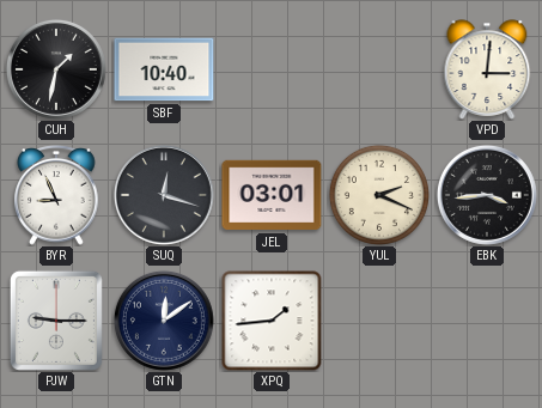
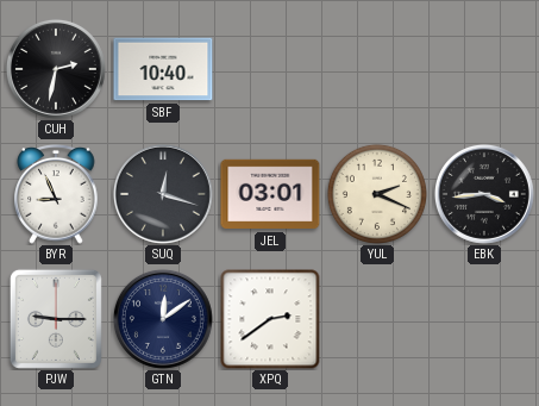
CUH: 1:32 -> 2:32 (56, 69)
VPD: 3:01 -> none (487, 69)
XPQ: 1:44 -> 2:39 (270, 319)
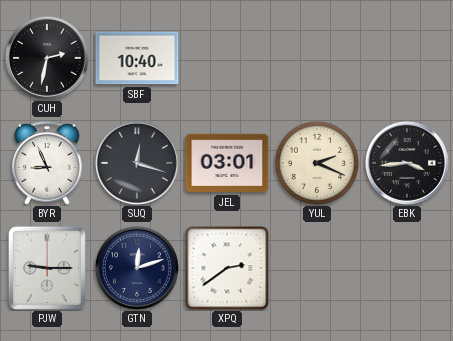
GTN: 12:09 -> 12:12 (137, 268)
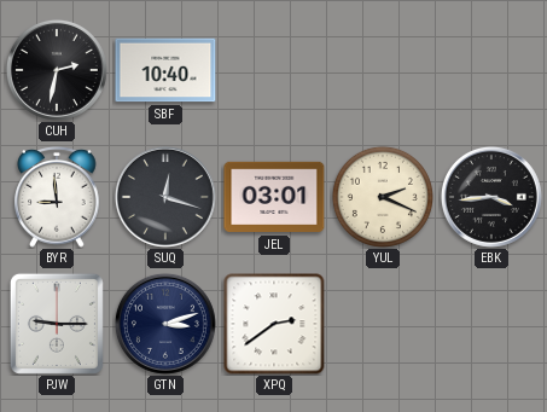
BYR: 8:56 -> 8:59 (57, 198)
GTN: 12:12 -> 3:12 (165, 324)
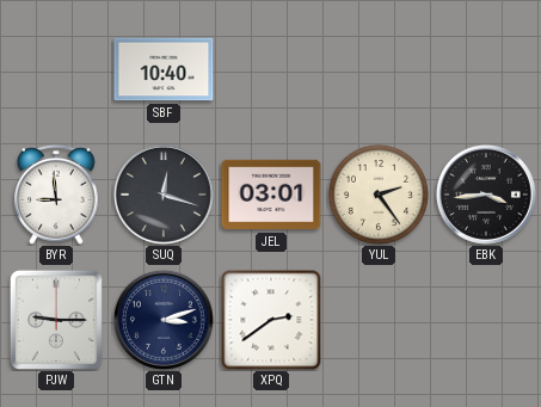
CUH: 2:32 -> none (57, 70)
YUL: 2:19 -> 2:24 (379, 195)
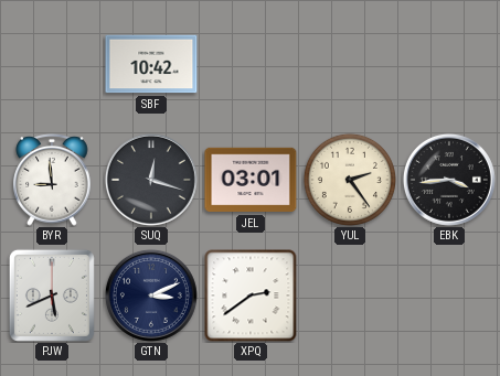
SBF: 10:40 -> 10:42 (151, 64)
PJW: 9:15 -> 5:41 (52, 296)
GTN: 3:12 -> 3:11 (151, 296)
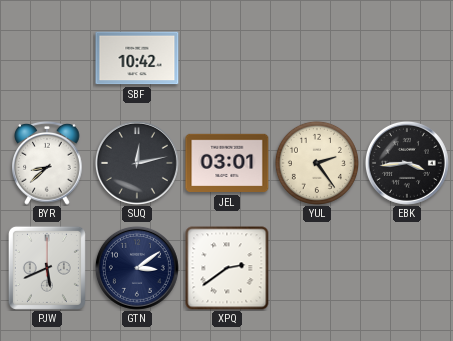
BYR: 8:59 -> 8:38 (47, 164)
SUQ: 12:18 -> 12:13 (137, 163)
GTN: 3:11 -> 3:09 (137, 268)
